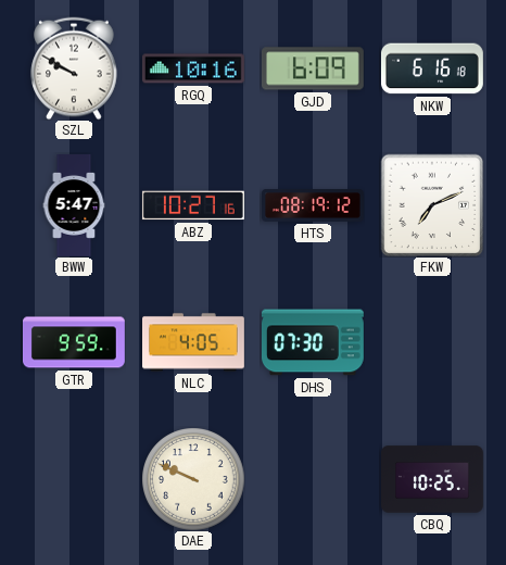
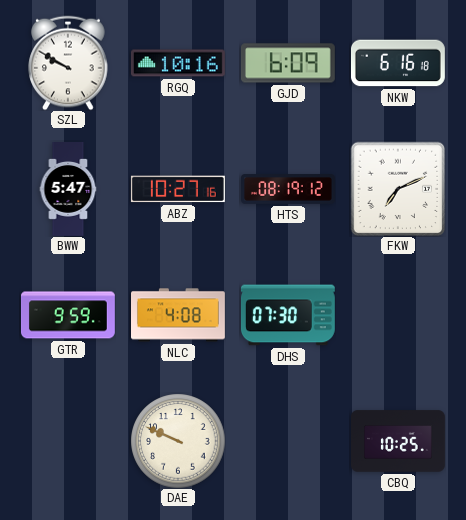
NLC: 4:05 -> 4:08 (179, 315)
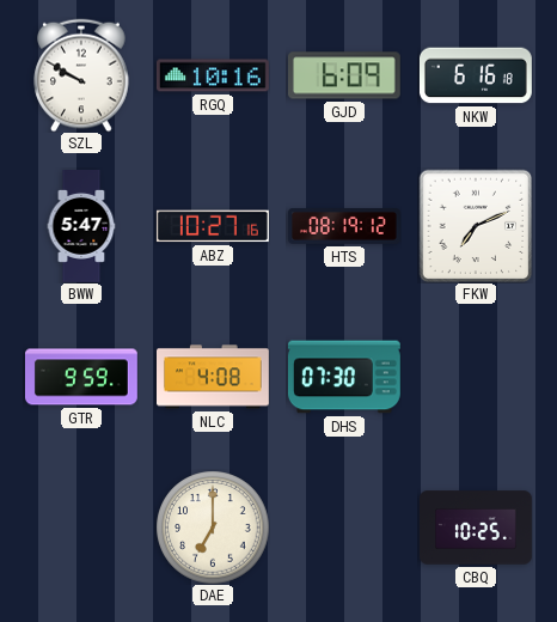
DAE: 9:49 -> 7:00 (213, 528)
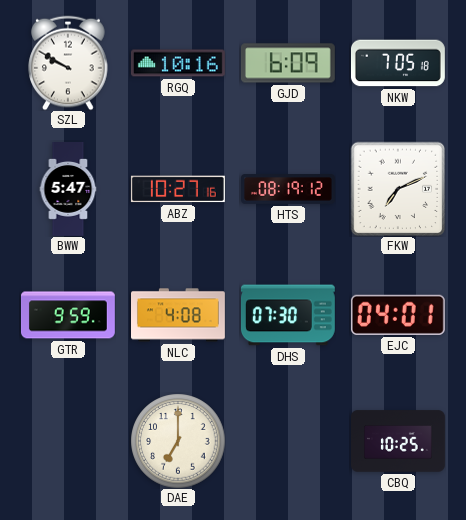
NKW: 6:16 -> 7:05 (398, 63)
EJC: none -> 04:01 (398, 315)
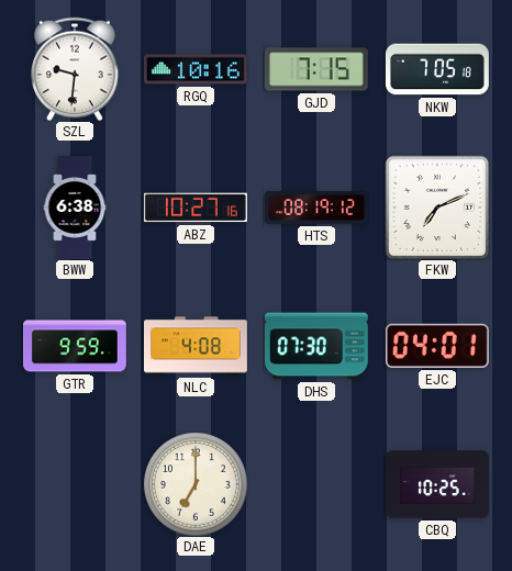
SZL: 9:50 -> 9:31 (75, 69)
GJD: 6:09 -> 7:15 (316, 69)
BWW: 5:47 -> 6:38 (75, 209)
